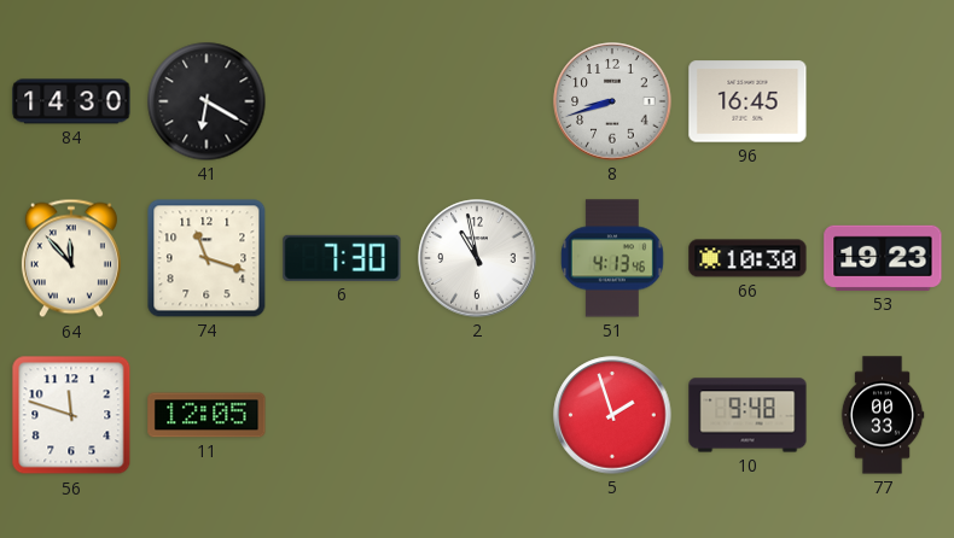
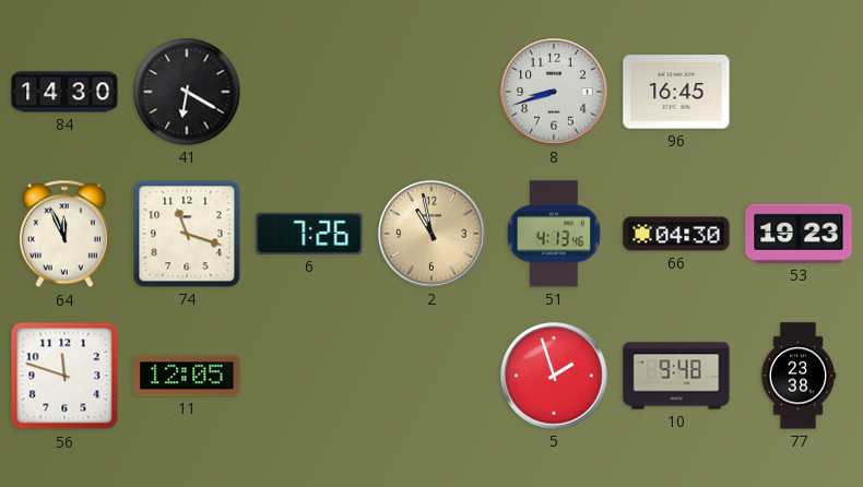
64: 11:53 -> 11:56 (64, 234)
6: 7:30 -> 7:26 (309, 234)
2 dial: white -> champagne (431, 234)
66: 10:30 -> 04:30 (676, 234)
77: 00:33 -> 23:38 (799, 376)
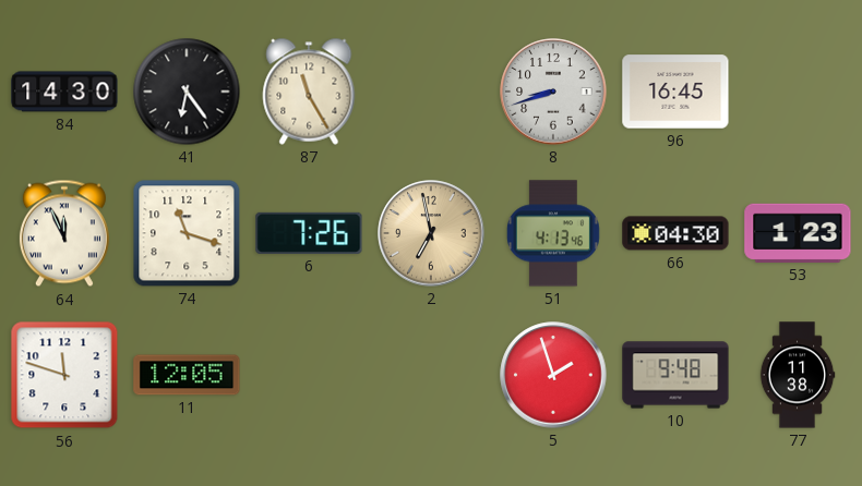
41: 6:20 -> 6:24 (187, 92)
87: none -> 11:25 (309, 92)
2: 10:58 -> 6:58 (431, 233)
53: 19:23 -> 1:23 (798, 233)
77: 23:38 -> 11:38 (798, 375)
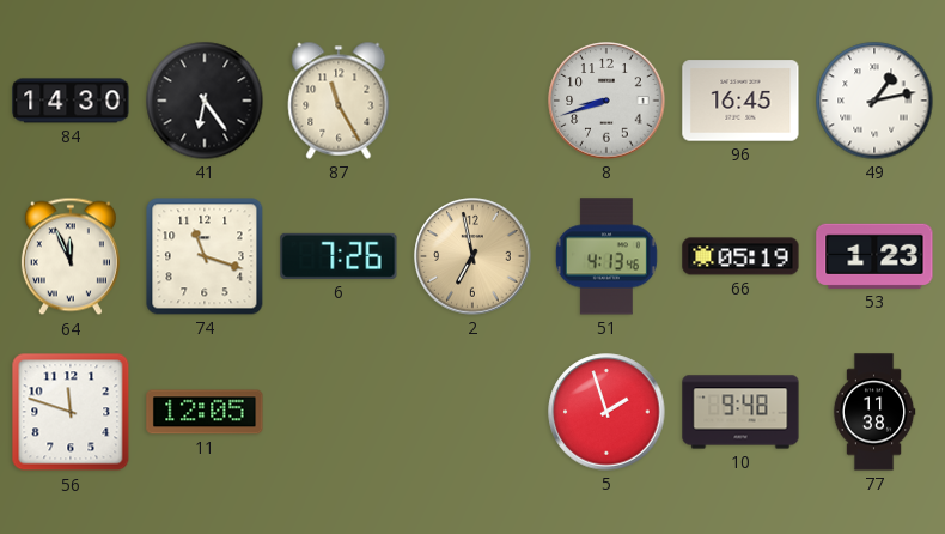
49: none -> 1:13 (874, 101)
66: 04:30 -> 05:19 (740, 256)
